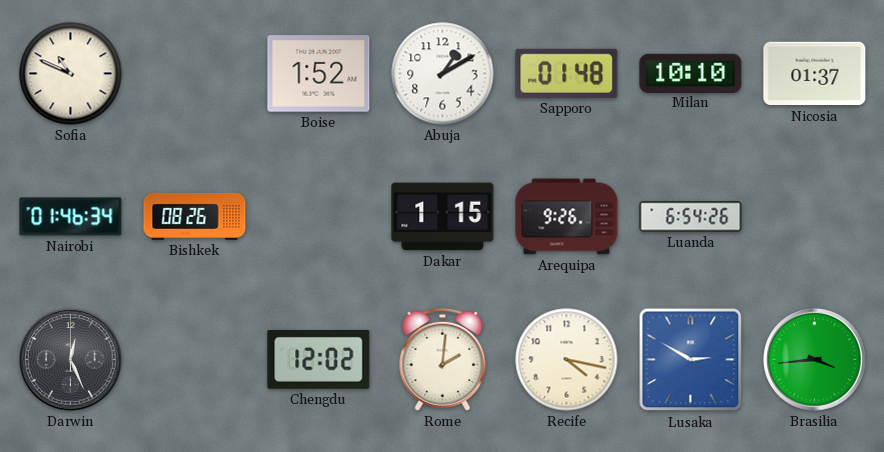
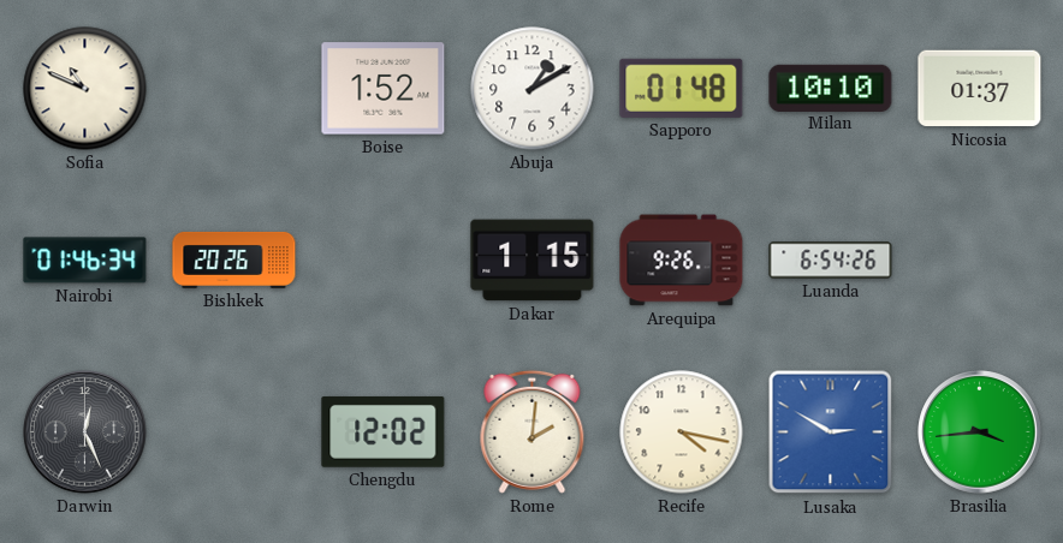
Bishkek: 08:26 -> 20:26 (234, 259)
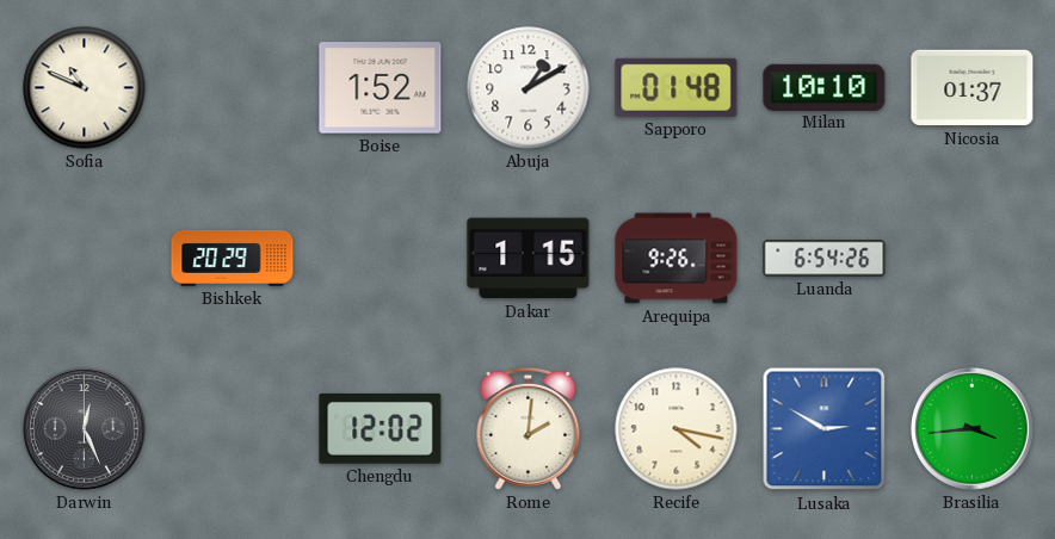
Nairobi: 01:46 -> none (85, 261)
Bishkek: 20:26 -> 20:29 (233, 258)
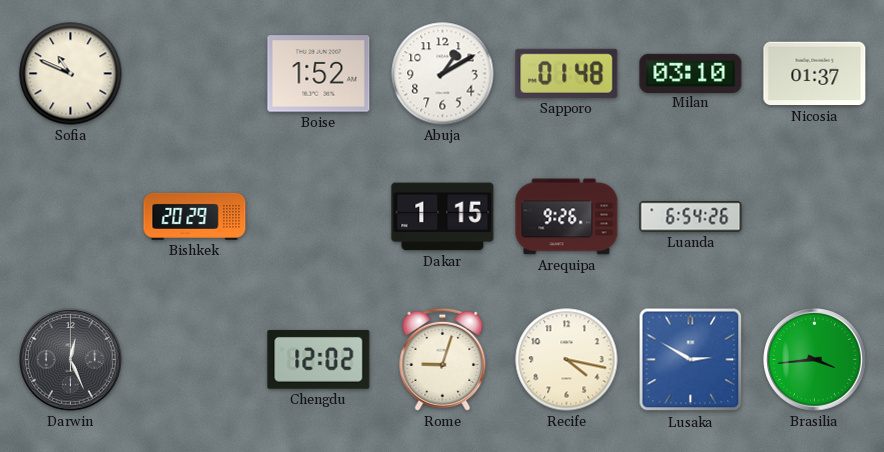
Milan: 10:10 -> 03:10 (691, 73)
Rome: 2:01 -> 9:03 (443, 359)
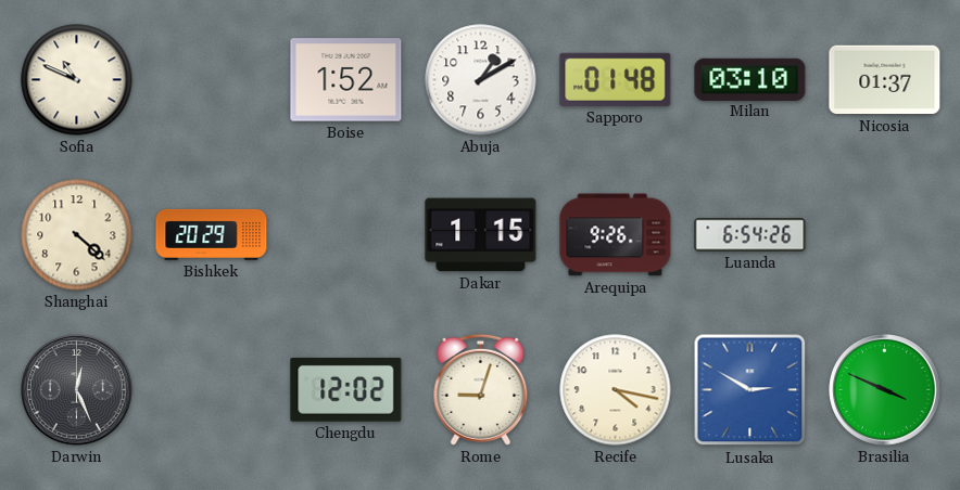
Shanghai: none -> 4:22 (77, 235)
Brasilia: 3:44 -> 3:49 (885, 390)
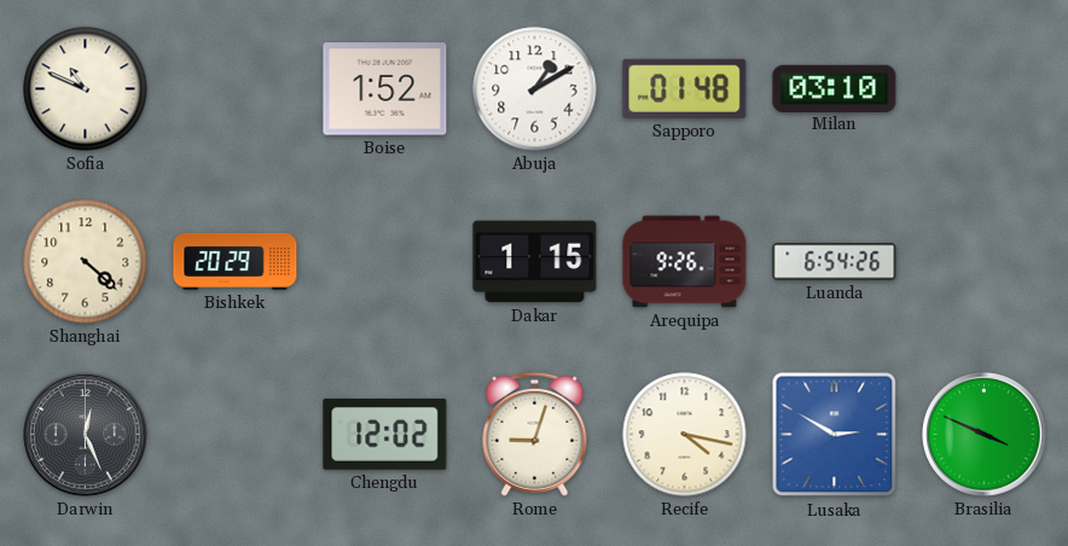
Nicosia: 01:37 -> none (885, 80)
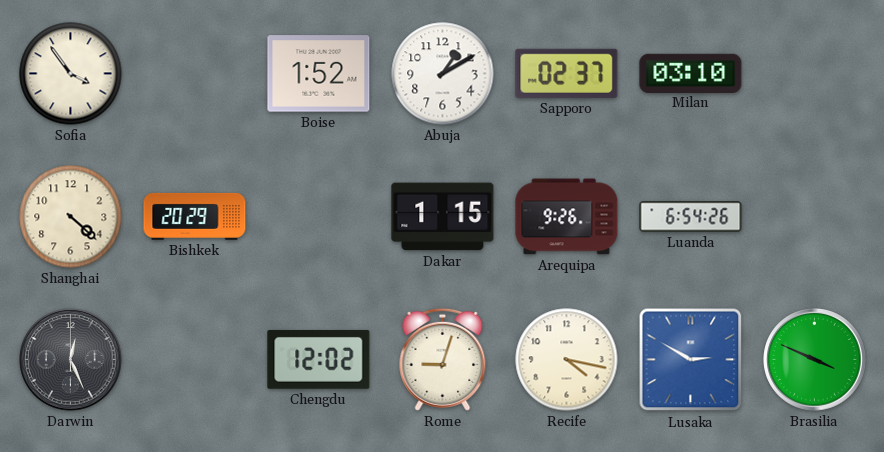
Sofia: 10:49 -> 3:54 (71, 74)
Sapporo: 01:48 -> 02:37 (567, 73)
